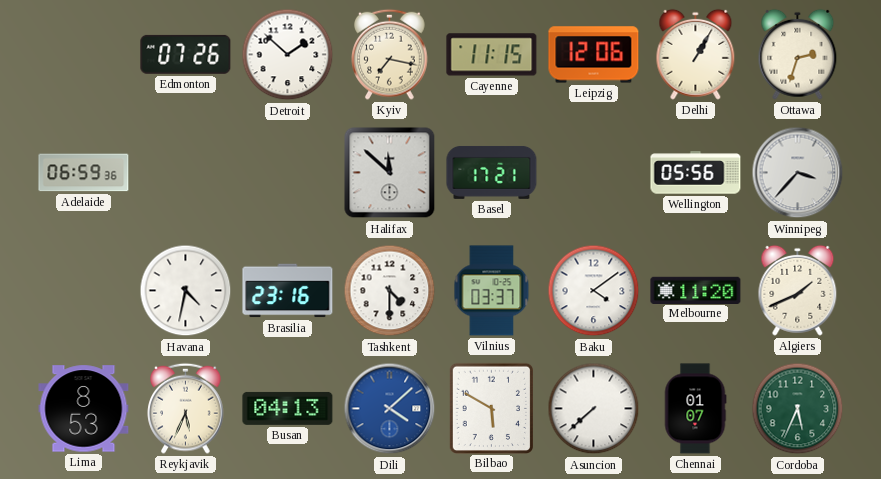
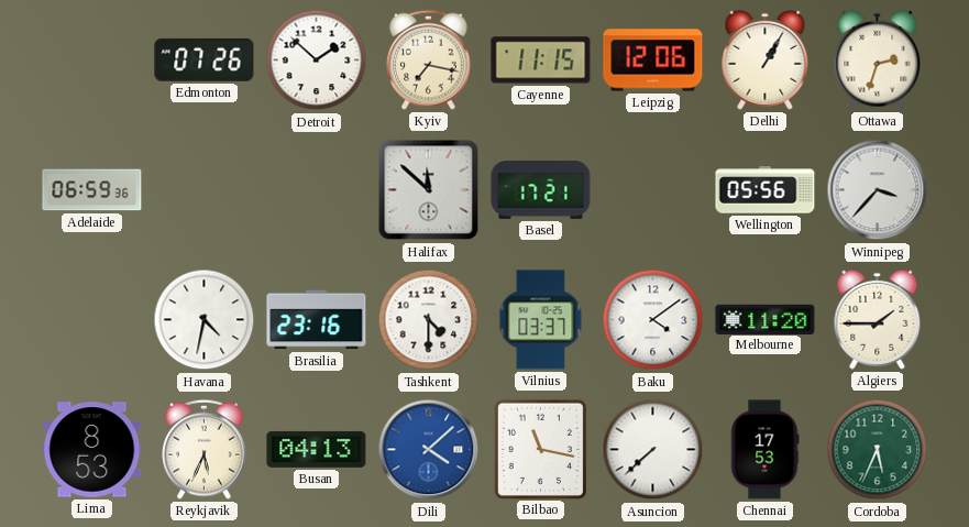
Algiers: 1:41 -> 1:45 (878, 319)
Bilbao: 5:50 -> 11:17 (540, 449)
Chennai: 01:07 -> 17:53 (764, 450)
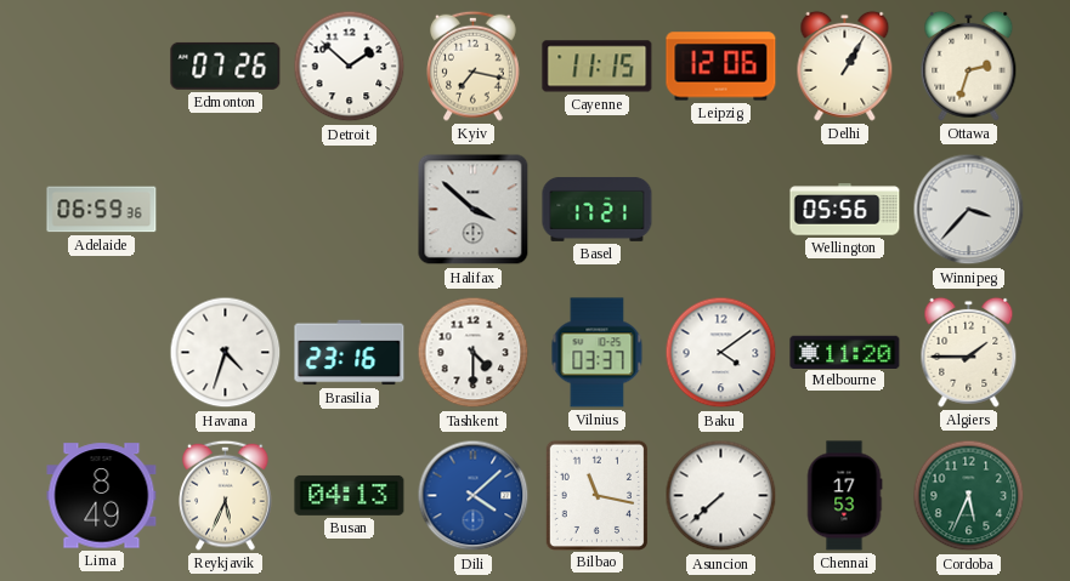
Halifax: 11:52 -> 3:52 (474, 210)
Havana: 4:32 -> 4:33 (226, 353)
Lima: 8:53 -> 8:49 (102, 496)
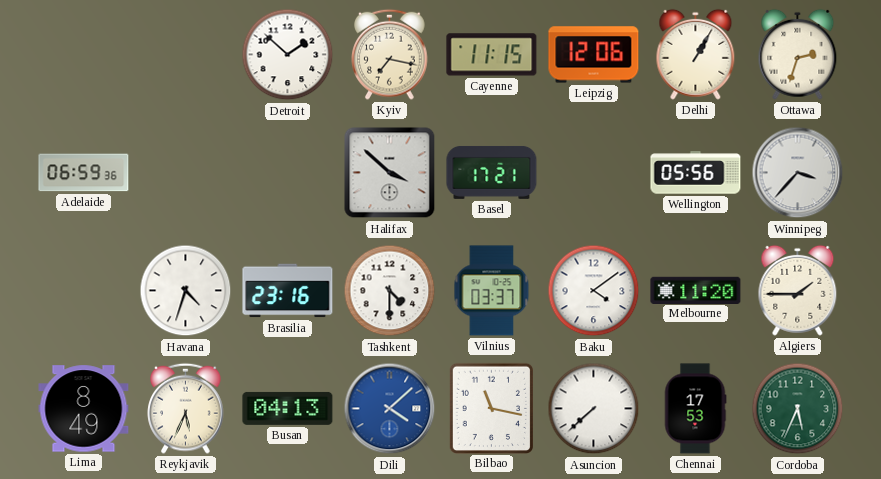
Edmonton: 07:26 -> none (226, 65)
